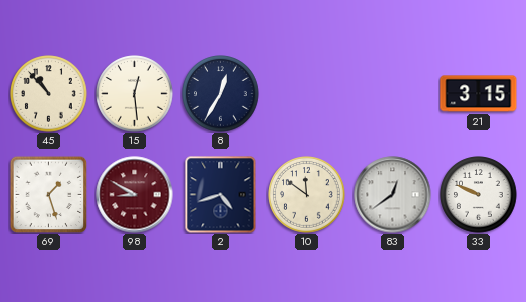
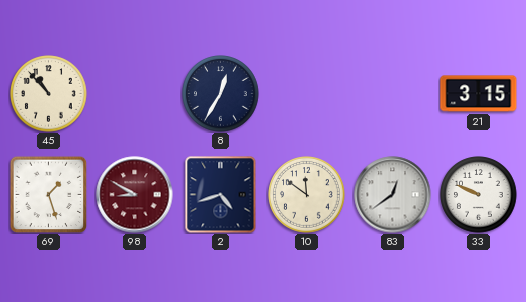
15: 12:29 -> none (135, 94)
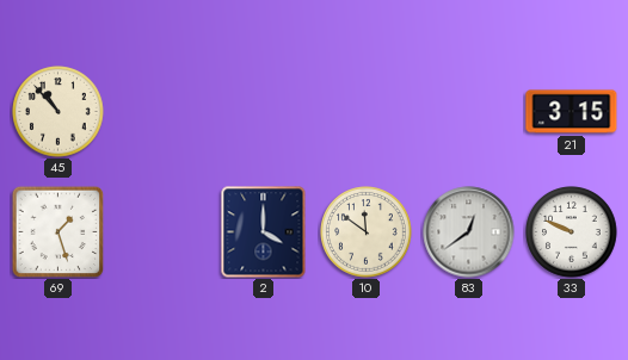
8: 12:35 -> none (221, 94)
98: 8:50 -> none (135, 195)
2: 4:42 -> 4:00 (264, 232)
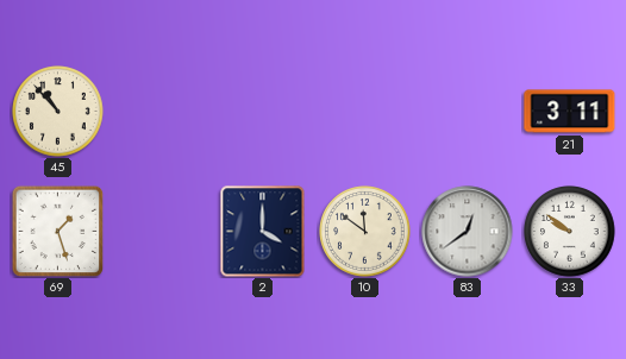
21: 3:15 -> 3:11 (570, 112)
33: 9:49 -> 9:51 (570, 232)
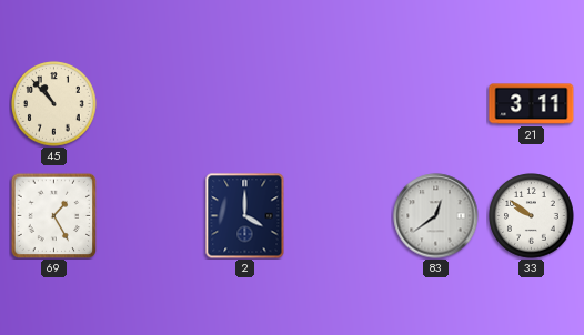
69: 1:27 -> 1:25 (53, 215)
10: 11:51 -> none (365, 232)
